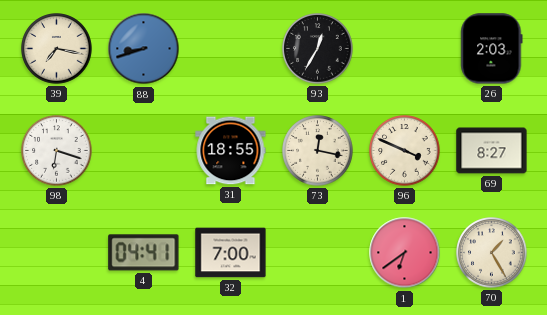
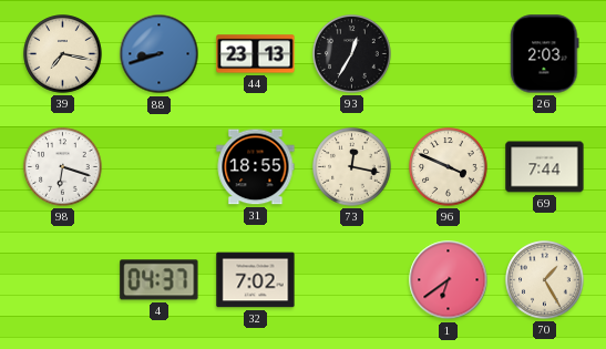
44: none -> 23:13 (256, 54)
69: 8:27 -> 7:44 (545, 167)
4: 04:41 -> 04:37 (160, 280)
32: 7:00 -> 7:02 (256, 280)
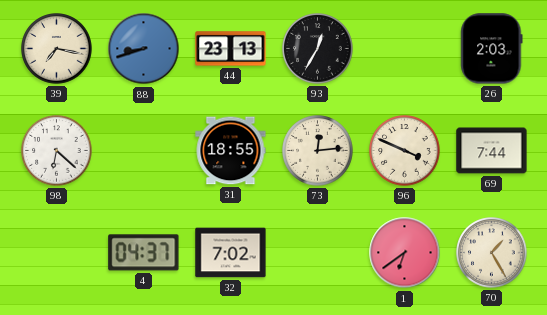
98: 6:18 -> 6:22 (57, 151)
73: 12:17 -> 12:14 (318, 151)
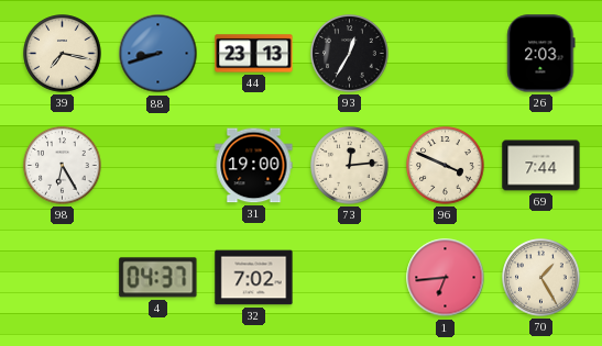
98: 6:22 -> 6:25 (63, 166)
31: 18:55 -> 19:00 (254, 166)
1: 6:39 -> 6:44 (446, 278)
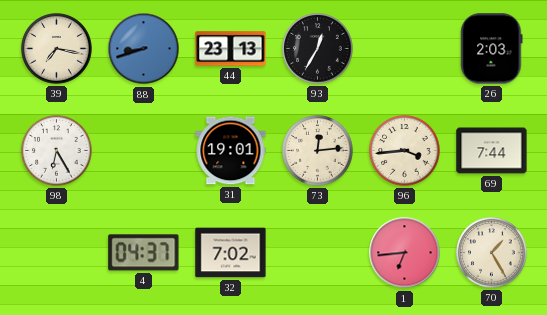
31: 19:00 -> 19:01 (231, 151)
96: 3:49 -> 3:44 (405, 151)
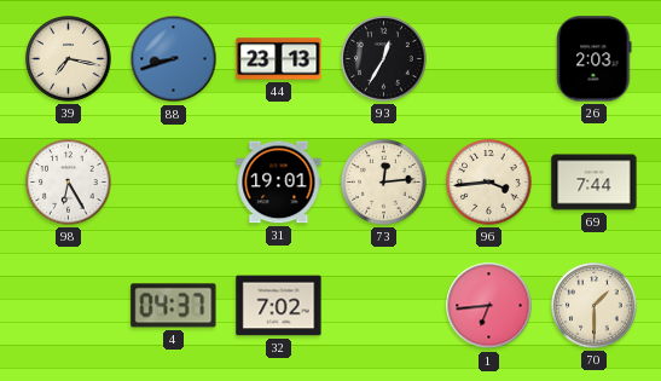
70: 1:25 -> 1:30 (595, 306)
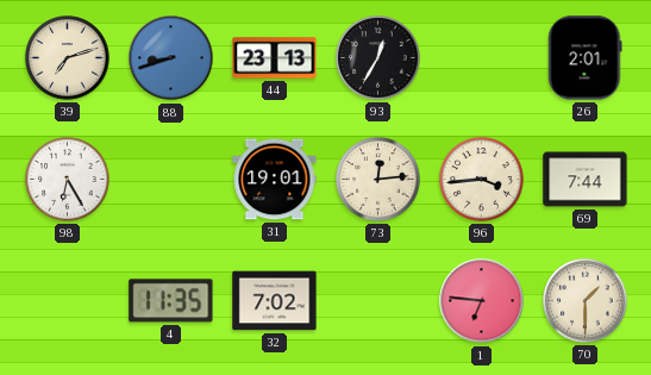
39: 7:17 -> 7:12 (68, 58)
26: 2:03 -> 2:01 (586, 58)
4: 04:37 -> 11:35 (171, 301)
1: 6:44 -> 6:46 (482, 301)
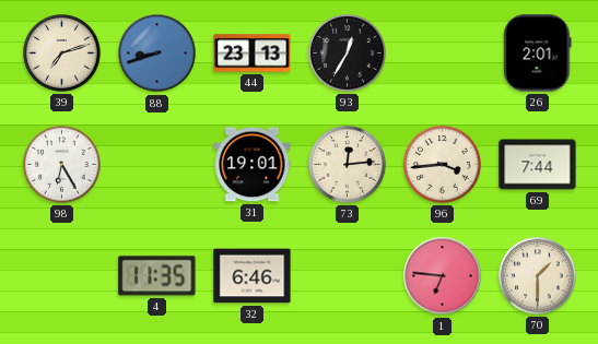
32: 7:02 -> 6:46 (253, 276)
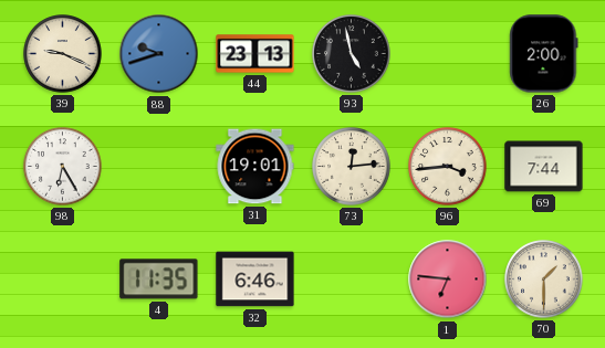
39: 7:12 -> 9:19 (63, 54)
88: 8:42 -> 9:42 (159, 54)
93: 12:35 -> 4:58 (352, 54)
26: 2:01 -> 2:00 (544, 54)
